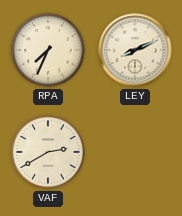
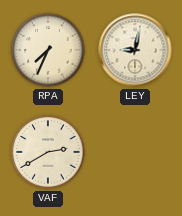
LEY: 8:11 -> 9:02 (135, 50)
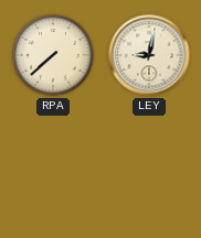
RPA: 7:34 -> 7:38 (53, 55)
VAF: 2:40 -> none (48, 152)
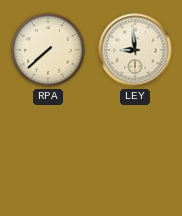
LEY: 9:02 -> 8:59 (135, 50)
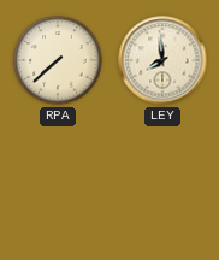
LEY: 8:59 -> 7:59 (162, 60)
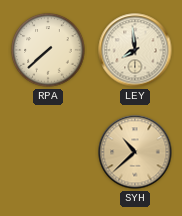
SYH: none -> 10:38 (135, 152)
